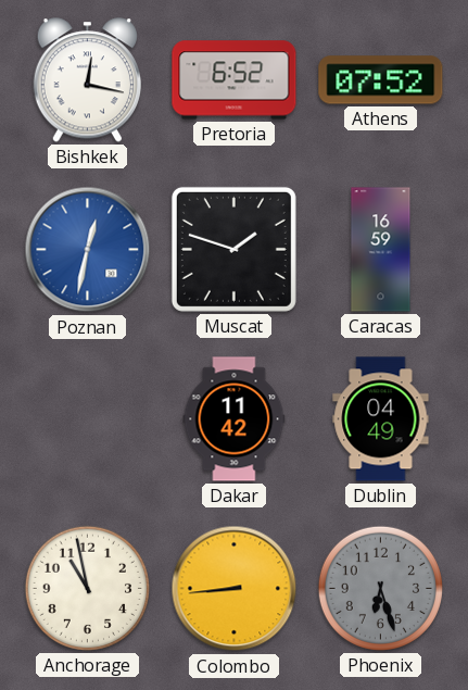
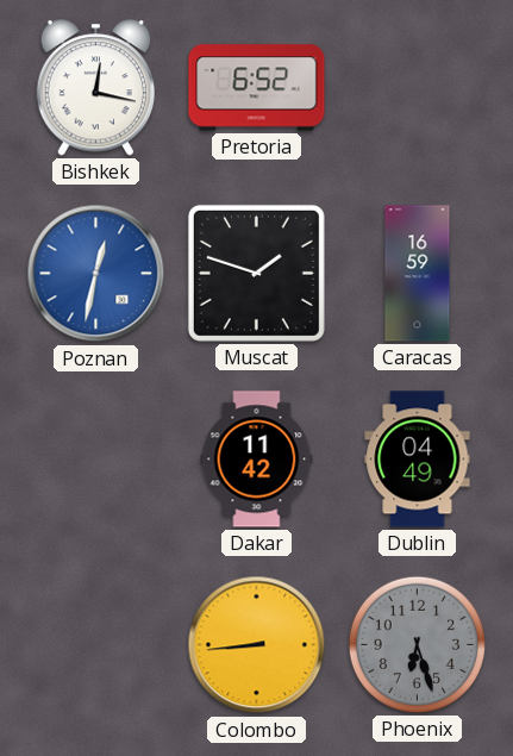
Athens: 07:52 -> none (381, 80)
Anchorage: 10:58 -> none (87, 588)
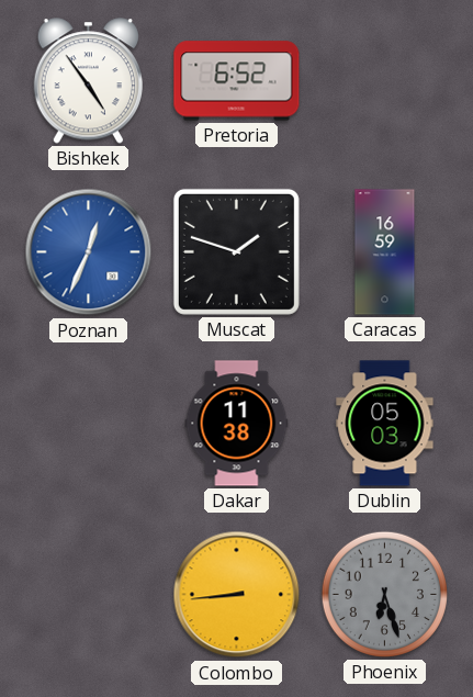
Bishkek: 12:17 -> 4:54 (88, 81)
Poznan: 12:32 -> 12:34 (89, 252)
Dakar: 11:42 -> 11:38 (237, 424)
Dublin: 04:49 -> 05:03 (385, 424)
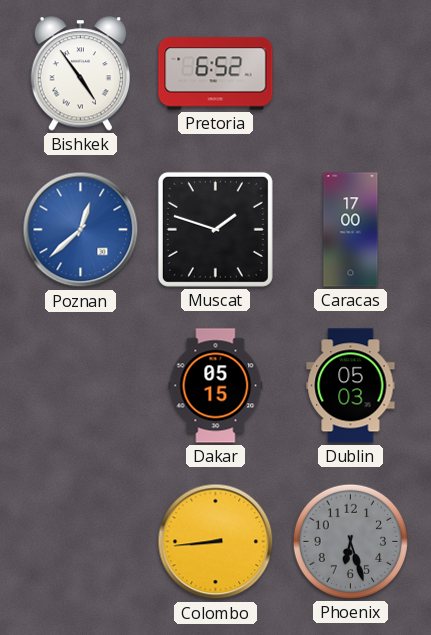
Poznan: 12:34 -> 12:38 (81, 230)
Caracas: 16:59 -> 17:00 (351, 230)
Dakar: 11:38 -> 05:15 (216, 386)
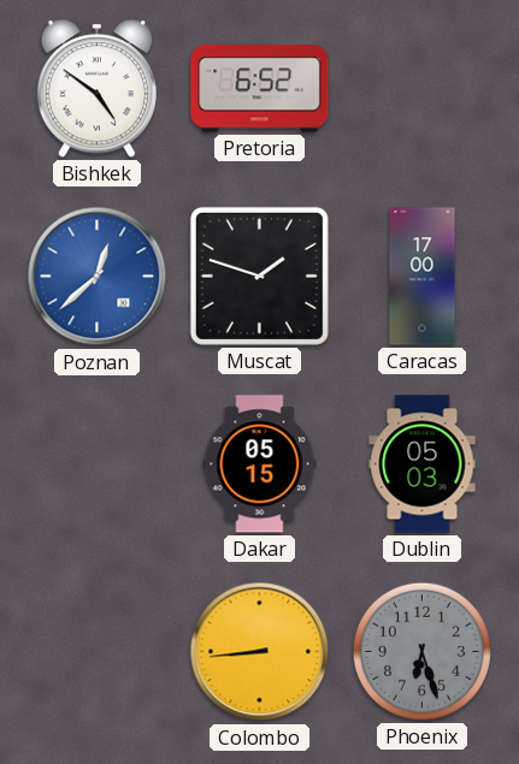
Bishkek: 4:54 -> 4:51 (96, 89)
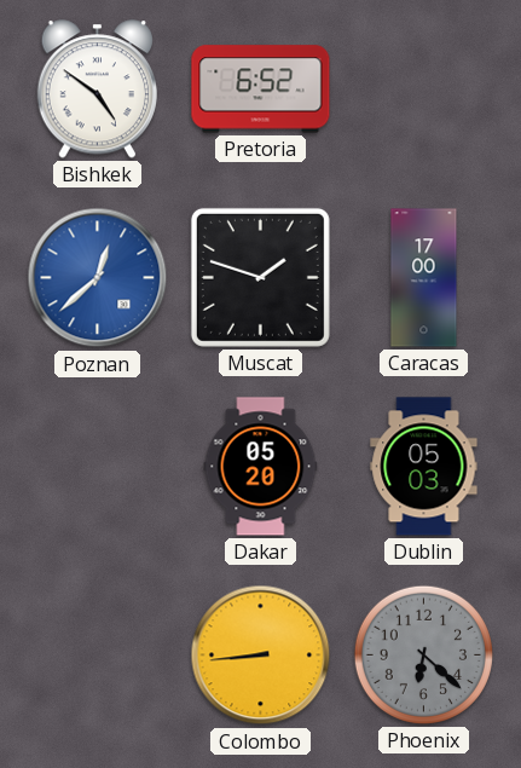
Dakar: 05:15 -> 05:20 (261, 467)
Phoenix: 6:27 -> 6:22 (423, 654)
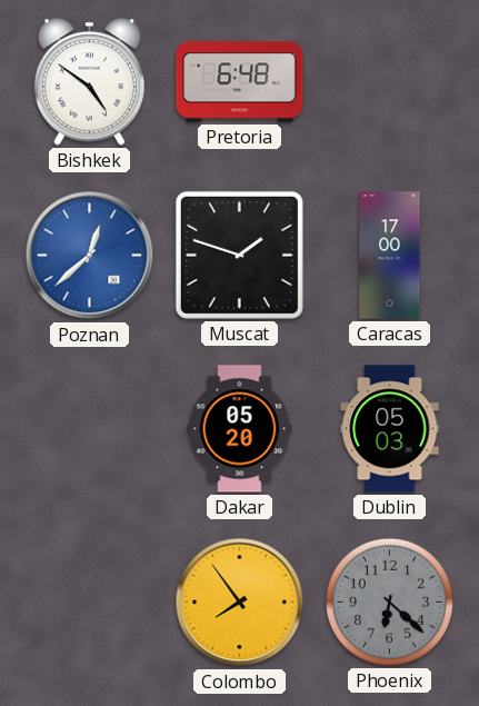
Pretoria: 6:52 -> 6:48 (240, 82)
Colombo: 8:44 -> 7:54 (240, 603)
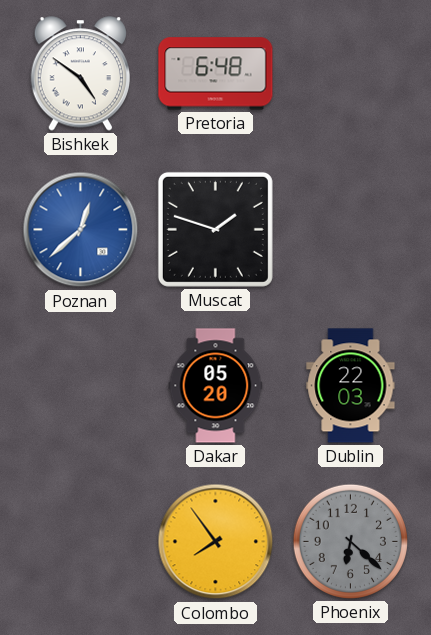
Caracas: 17:00 -> none (390, 256)
Dublin: 05:03 -> 22:03 (351, 386)
